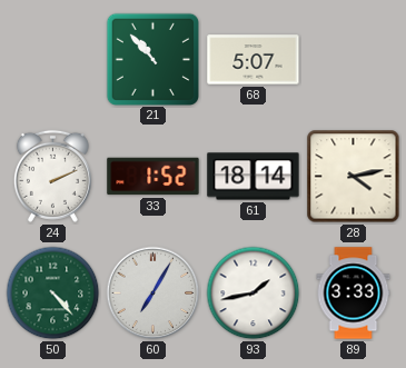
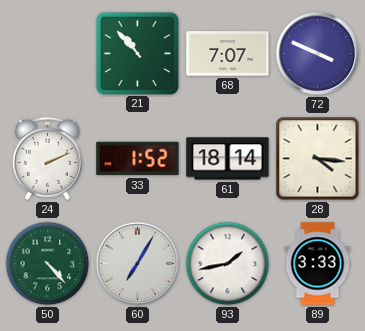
68: 5:07 -> 7:07 (228, 54)
72: none -> 3:49 (318, 54)
28: 4:13 -> 4:16 (318, 159)
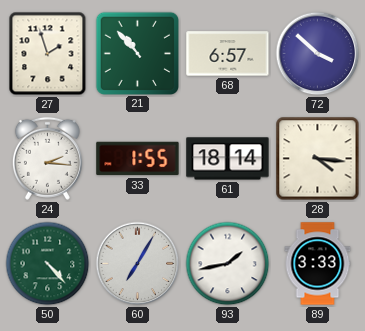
27: none -> 1:57 (48, 54)
68: 7:07 -> 6:57 (228, 54)
72: 3:49 -> 3:52 (318, 54)
24: 2:11 -> 2:16 (47, 158)
33: 1:52 -> 1:55 (138, 159)
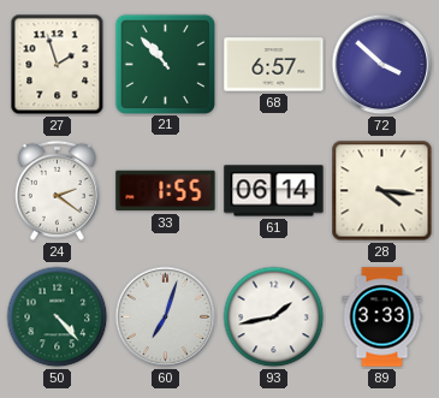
24: 2:16 -> 2:21 (57, 190)
61: 18:14 -> 06:14 (274, 191)
60: 7:05 -> 7:03 (166, 317)
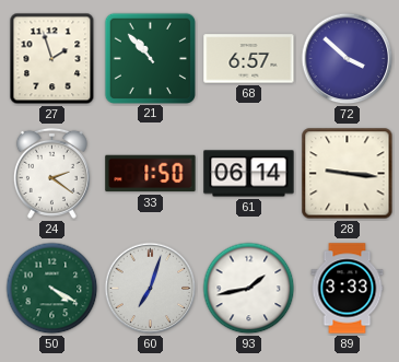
33: 1:55 -> 1:50 (151, 174)
28: 4:16 -> 9:16 (348, 174)
50: 4:23 -> 4:20 (52, 289)
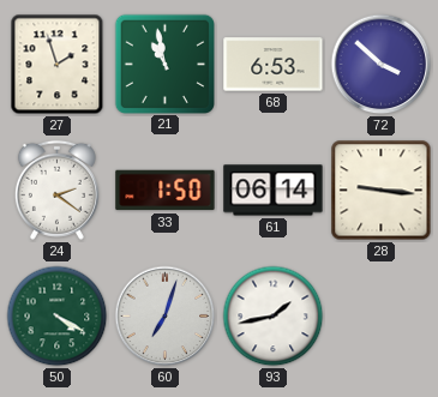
21: 10:53 -> 10:58 (164, 64)
68: 6:57 -> 6:53 (274, 65)
89: 3:33 -> none (348, 289)
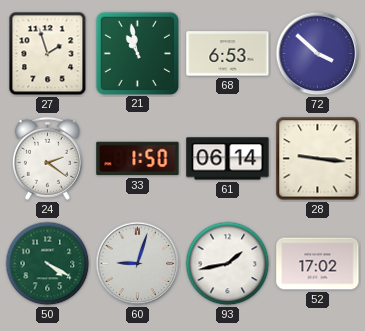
60: 7:03 -> 9:03 (138, 264)
52: none -> 17:02 (318, 264)
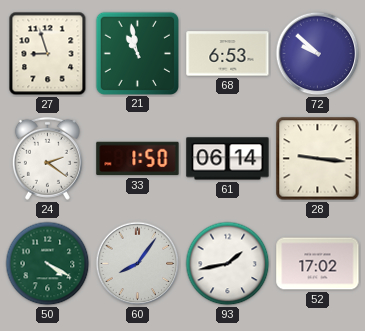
27: 1:57 -> 8:57 (48, 54)
72: 3:52 -> 9:52 (318, 54)
60: 9:03 -> 8:06 (138, 264)
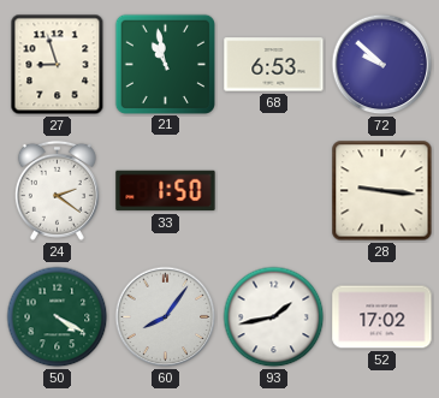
61: 06:14 -> none (228, 159)
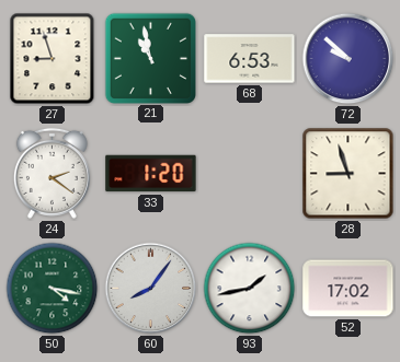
33: 1:50 -> 1:20 (151, 174)
28: 9:16 -> 8:57 (348, 174)
50: 4:20 -> 4:17 (53, 289)
